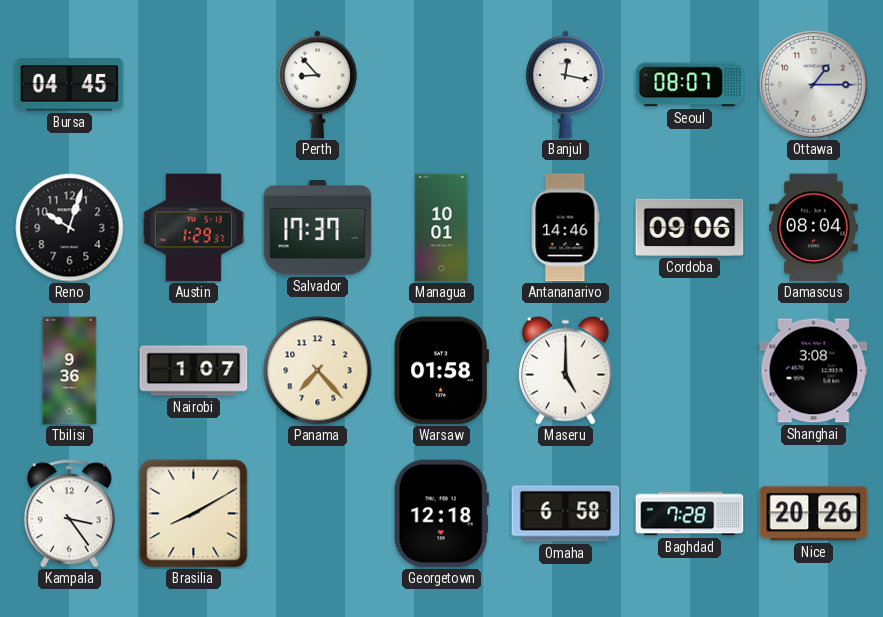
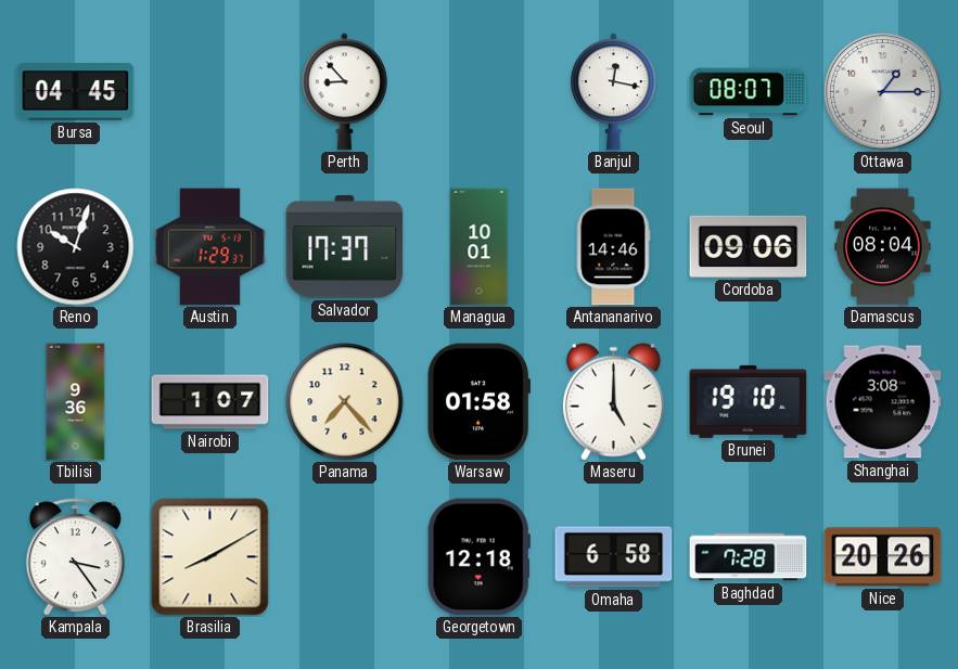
Brunei: none -> 19:10 (749, 401)
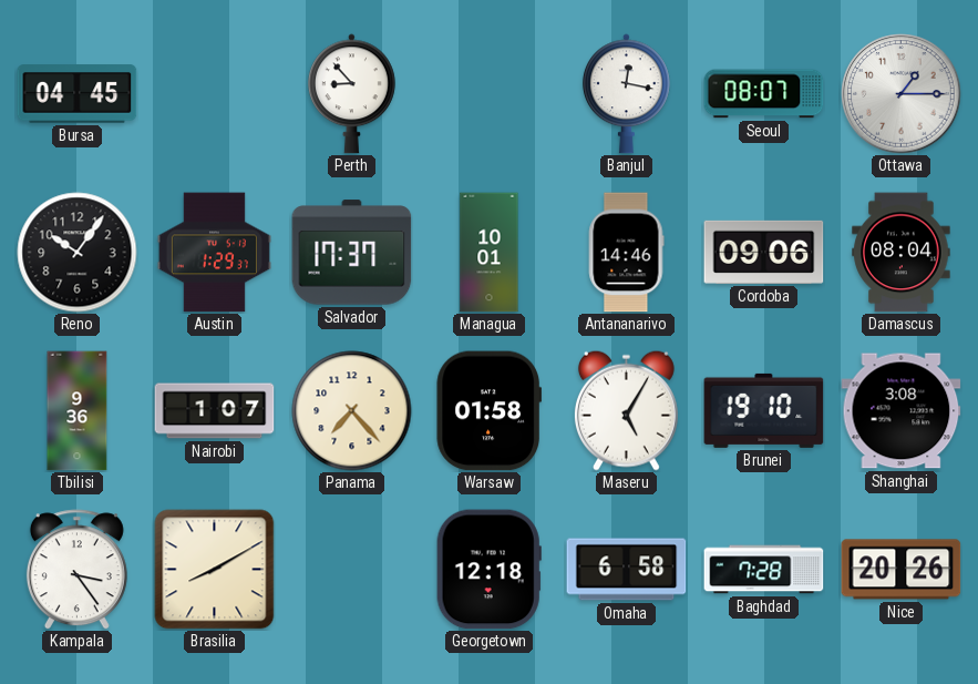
Reno: 10:03 -> 10:06 (78, 253)
Maseru: 5:00 -> 5:05 (626, 410)
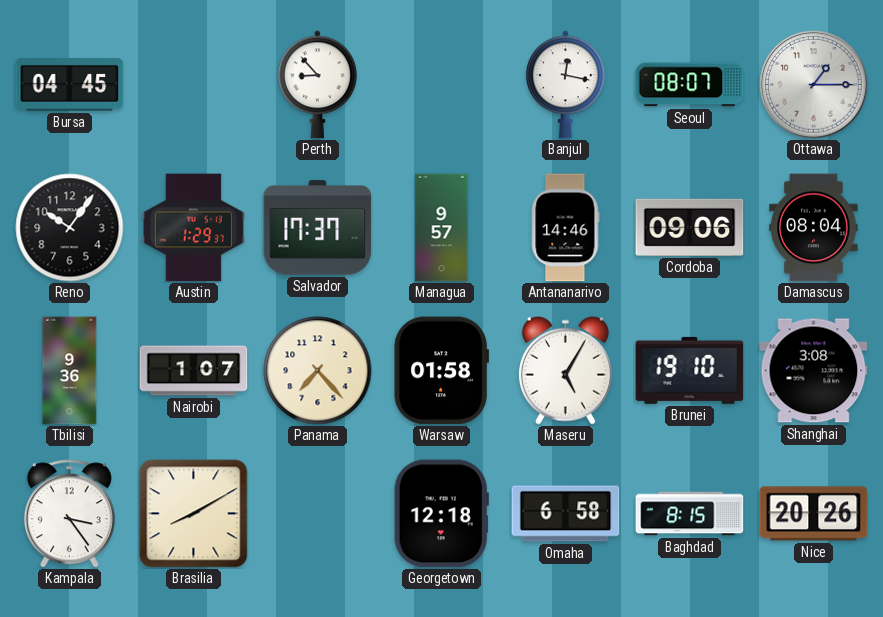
Managua: 10:01 -> 9:57 (442, 228)
Baghdad: 7:28 -> 8:15 (690, 514)
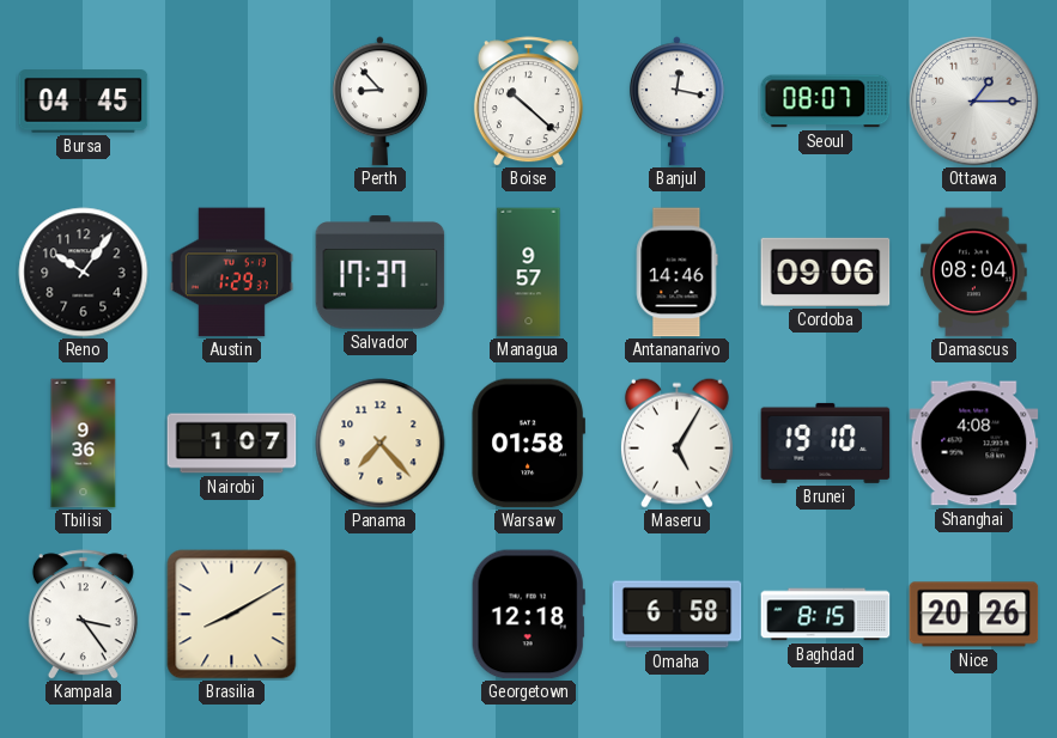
Boise: none -> 10:22 (528, 102)
Shanghai: 3:08 -> 4:08 (974, 444)
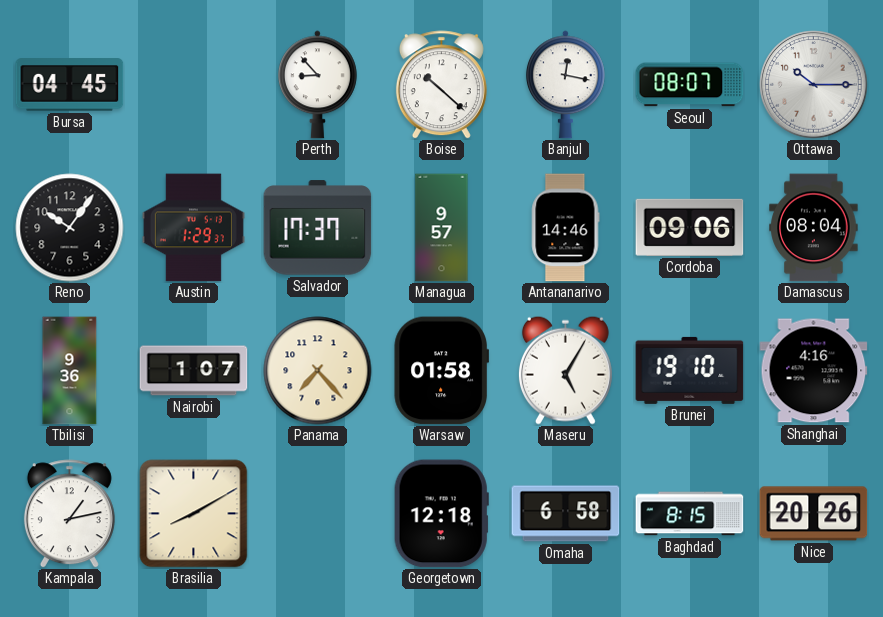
Ottawa: 1:15 -> 10:15 (814, 85)
Shanghai: 4:08 -> 4:16 (814, 371)
Kampala: 3:24 -> 1:13 (69, 514)
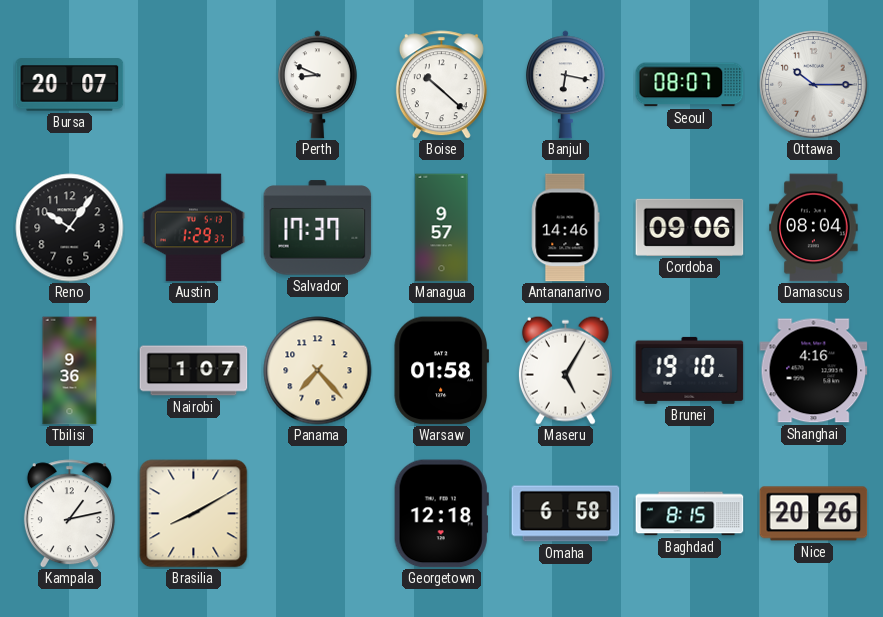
Bursa: 04:45 -> 20:07 (70, 85)
Perth: 8:53 -> 8:49 (317, 85)
Banjul: 12:17 -> 6:17 (565, 85)
